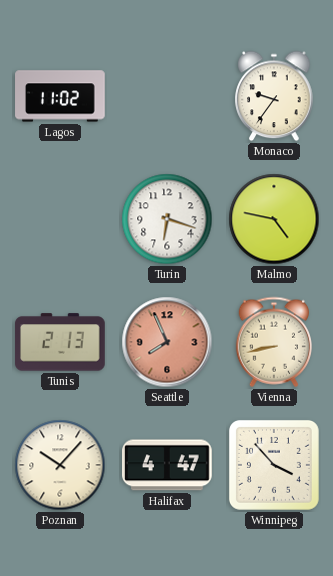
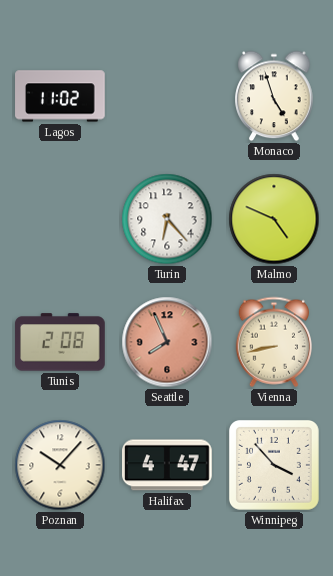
Monaco: 9:36 -> 4:57 (274, 96)
Turin: 6:18 -> 6:23 (167, 219)
Malmo: 4:47 -> 4:49 (274, 219)
Tunis: 2:13 -> 2:08 (60, 342)
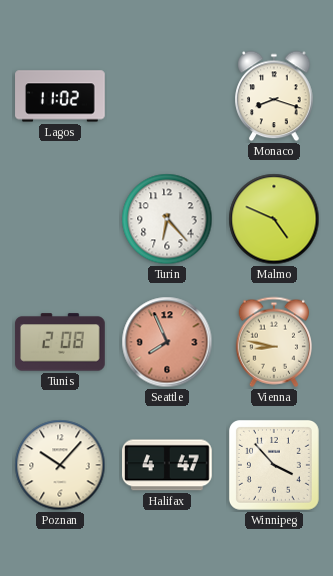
Monaco: 4:57 -> 8:18 (274, 96)
Vienna: 8:43 -> 8:47 (273, 342)
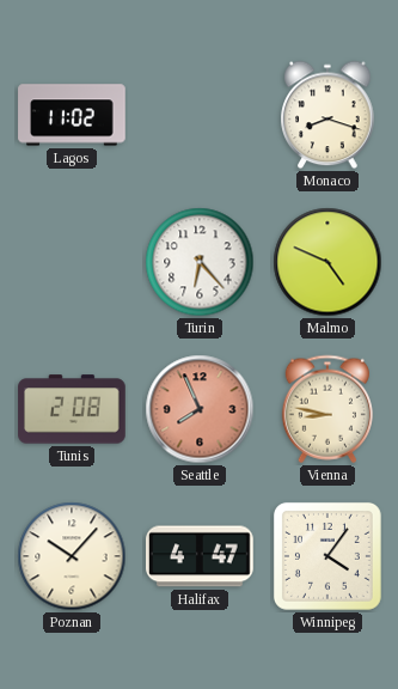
Winnipeg: 3:53 -> 4:06 (327, 556)
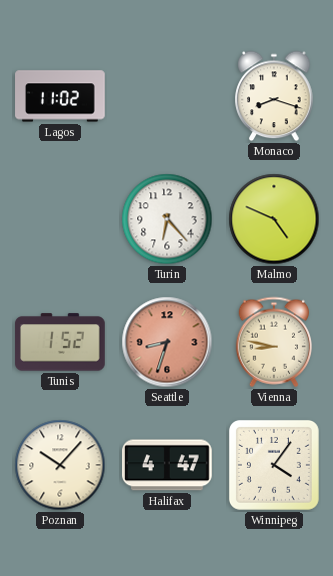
Tunis: 2:08 -> 1:52 (60, 342)
Seattle: 7:56 -> 8:33 (167, 342)
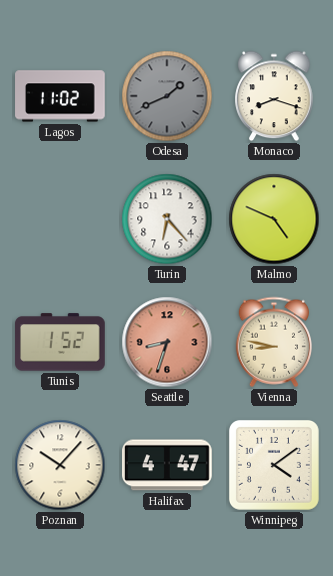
Odesa: none -> 1:41 (167, 96)
Winnipeg: 4:06 -> 4:09 (274, 465)
